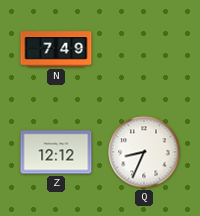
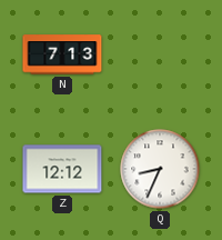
N: 7:49 -> 7:13 (62, 54)
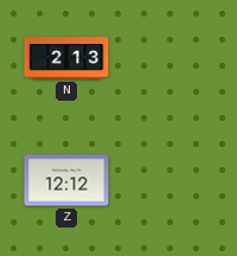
N: 7:13 -> 2:13 (66, 58)
Q: 8:34 -> none (160, 169)
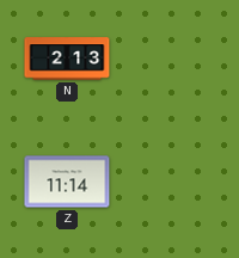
Z: 12:12 -> 11:14 (67, 182)
